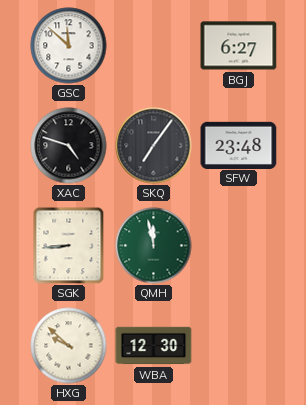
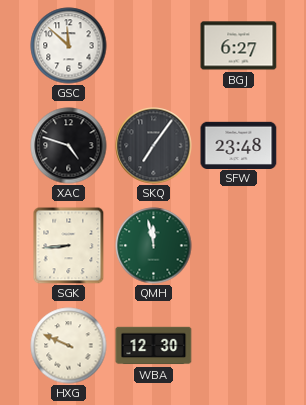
HXG: 9:52 -> 9:49 (69, 346)
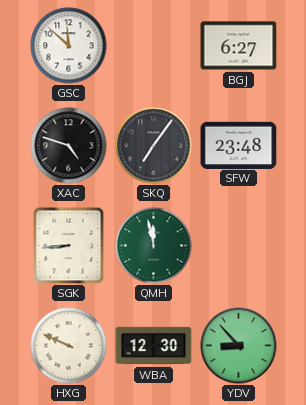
YDV: none -> 8:53 (239, 346)
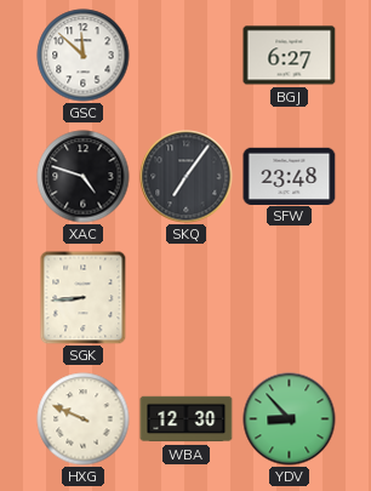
QMH: 11:58 -> none (154, 246)
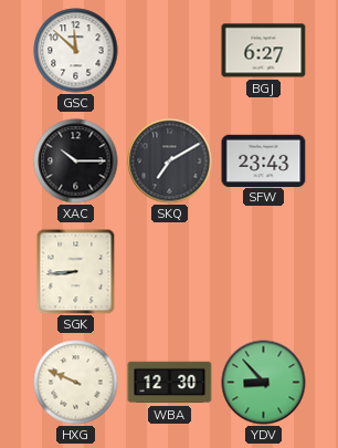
XAC: 4:48 -> 10:15 (76, 162)
SKQ: 7:06 -> 7:10 (170, 162)
SFW: 23:48 -> 23:43 (264, 160)
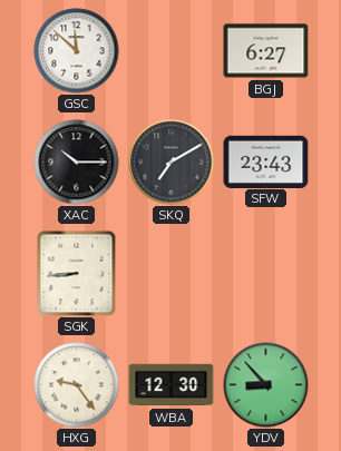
HXG: 9:49 -> 9:24 (77, 385)
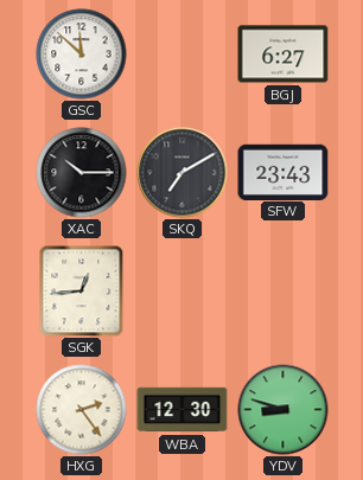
SGK: 8:44 -> 12:44 (82, 290)
HXG: 9:24 -> 2:24 (82, 410)
YDV: 8:53 -> 8:48 (284, 410)
